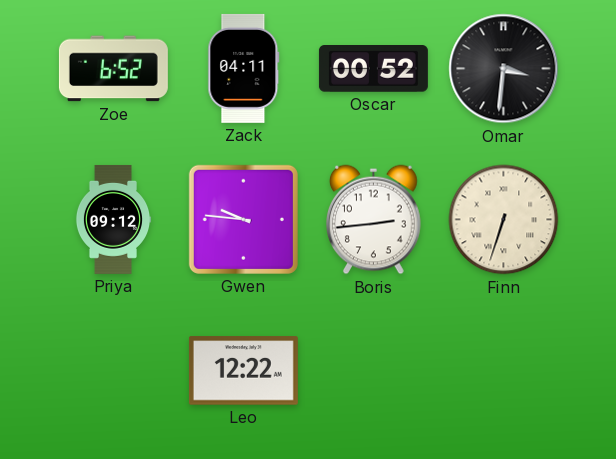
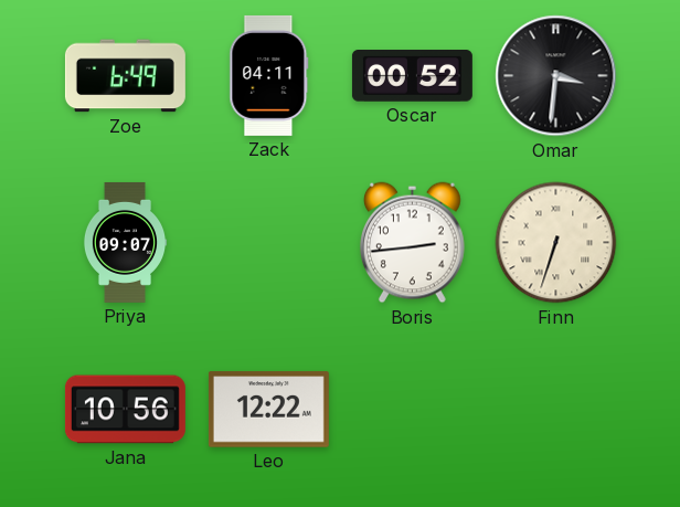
Zoe: 6:52 -> 6:49 (125, 76)
Priya: 09:12 -> 09:07 (125, 242)
Gwen: 9:46 -> none (243, 219)
Jana: none -> 10:56 (125, 410)
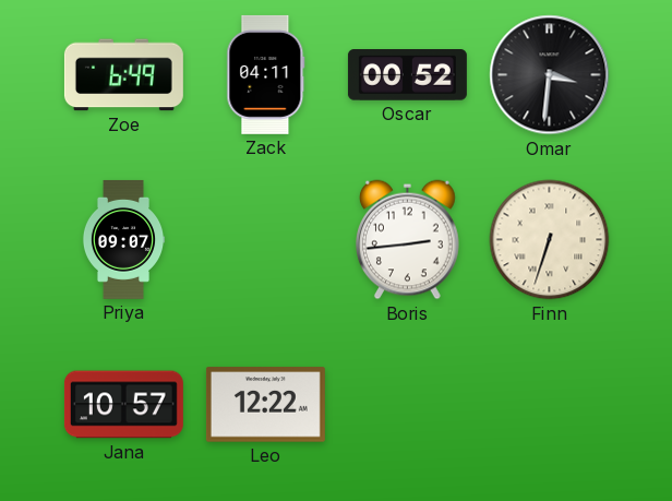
Jana: 10:56 -> 10:57 (123, 405)
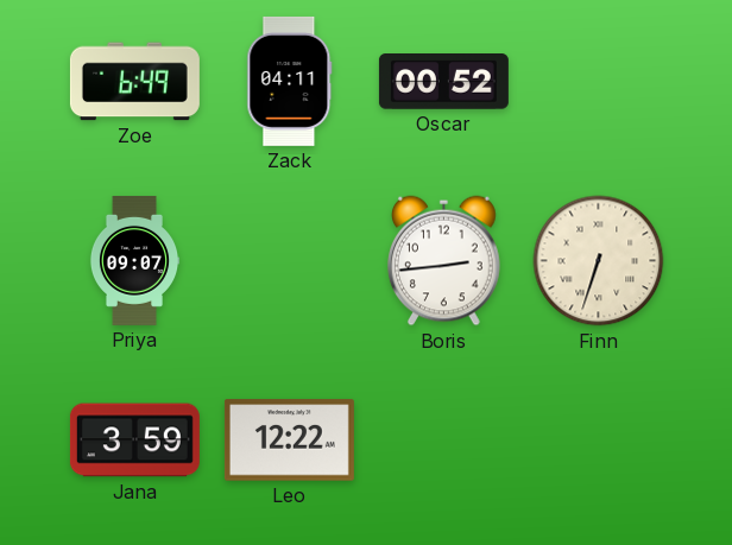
Omar: 3:31 -> none (550, 75)
Jana: 10:57 -> 3:59 (134, 441)
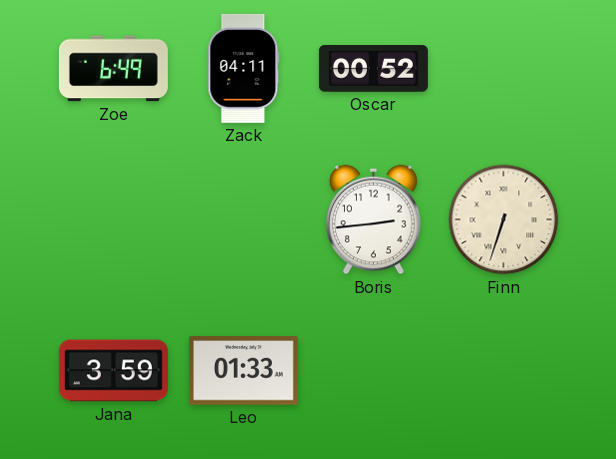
Priya: 09:07 -> none (134, 260)
Leo: 12:22 -> 01:33 (243, 371)
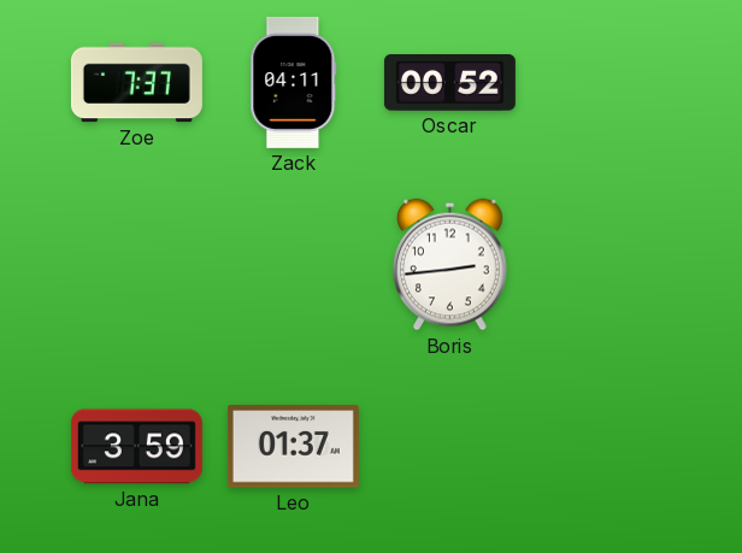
Zoe: 6:49 -> 7:37 (136, 83)
Finn: 6:33 -> none (504, 220)
Leo: 01:33 -> 01:37 (293, 447)
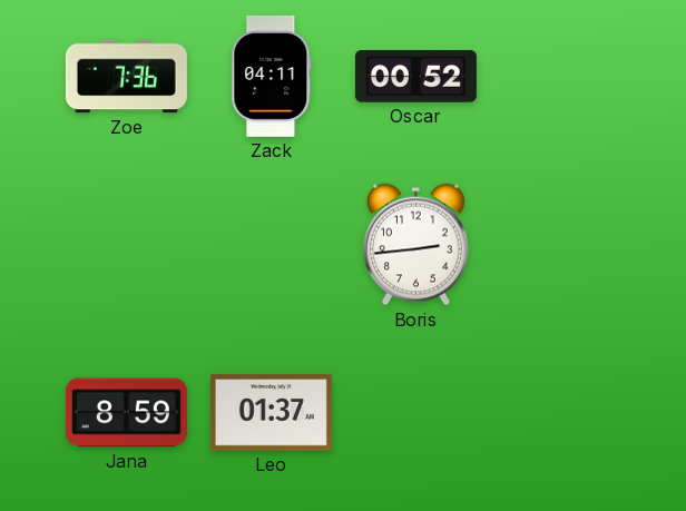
Zoe: 7:37 -> 7:36 (126, 77)
Jana: 3:59 -> 8:59 (126, 413)
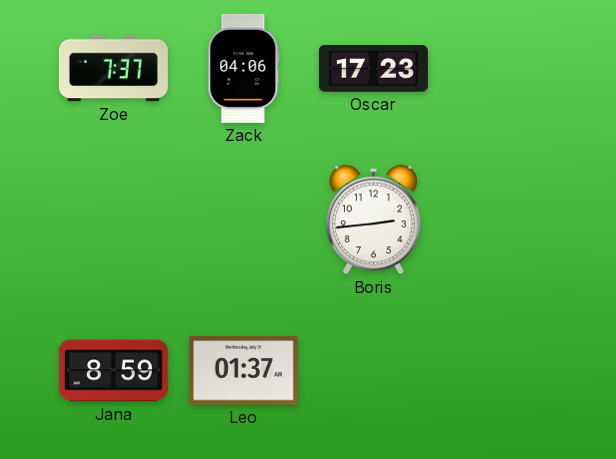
Zoe: 7:36 -> 7:37 (113, 69)
Zack: 04:11 -> 04:06 (244, 68)
Oscar: 00:52 -> 17:23 (373, 69)
